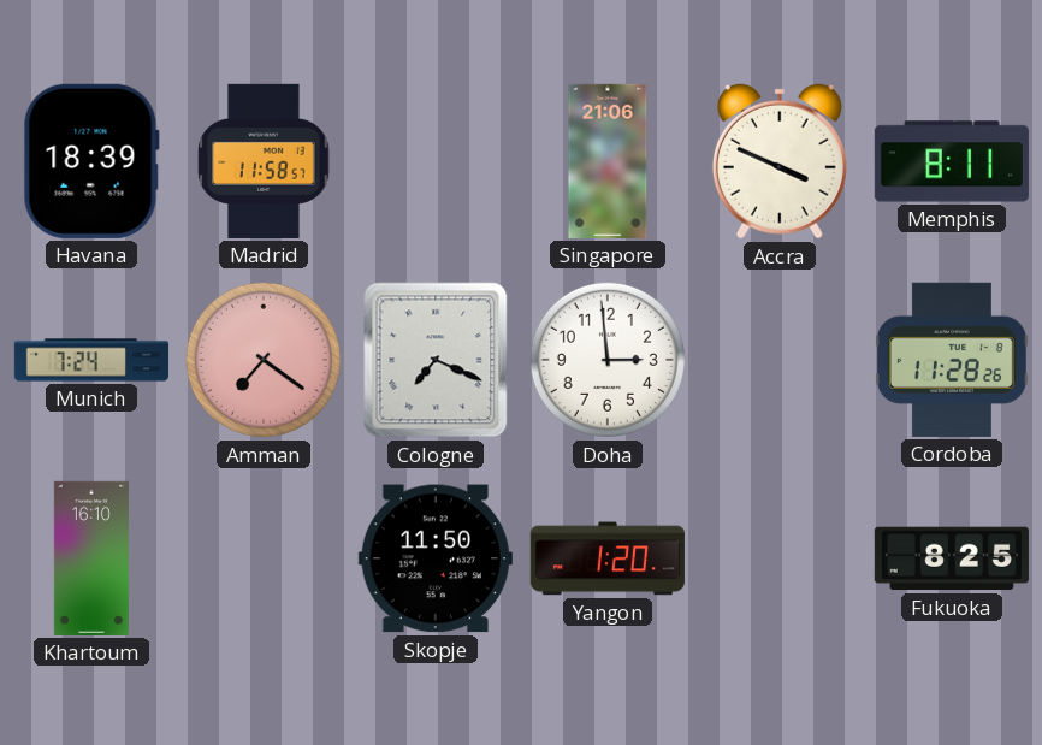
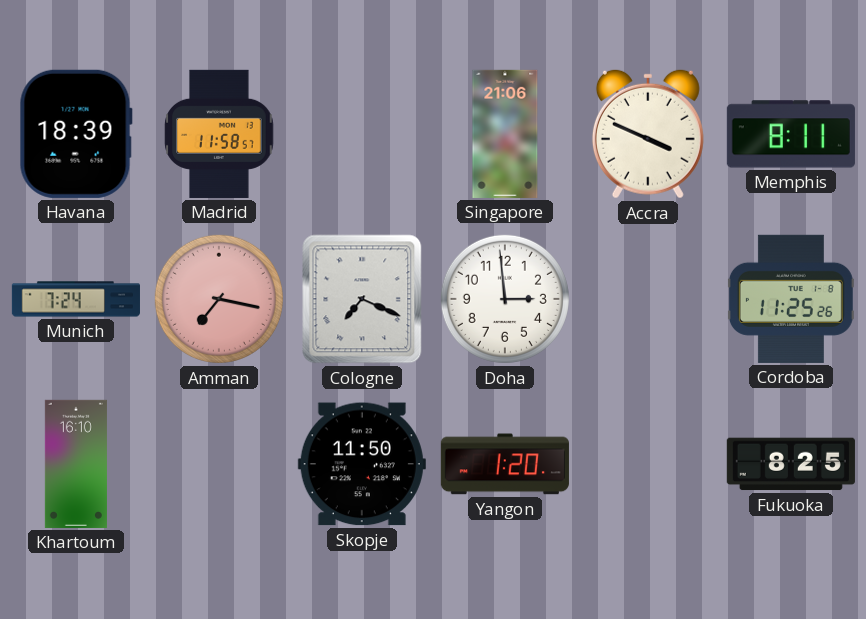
Amman: 7:21 -> 7:17 (219, 299)
Cordoba: 11:28 -> 11:25 (791, 299)
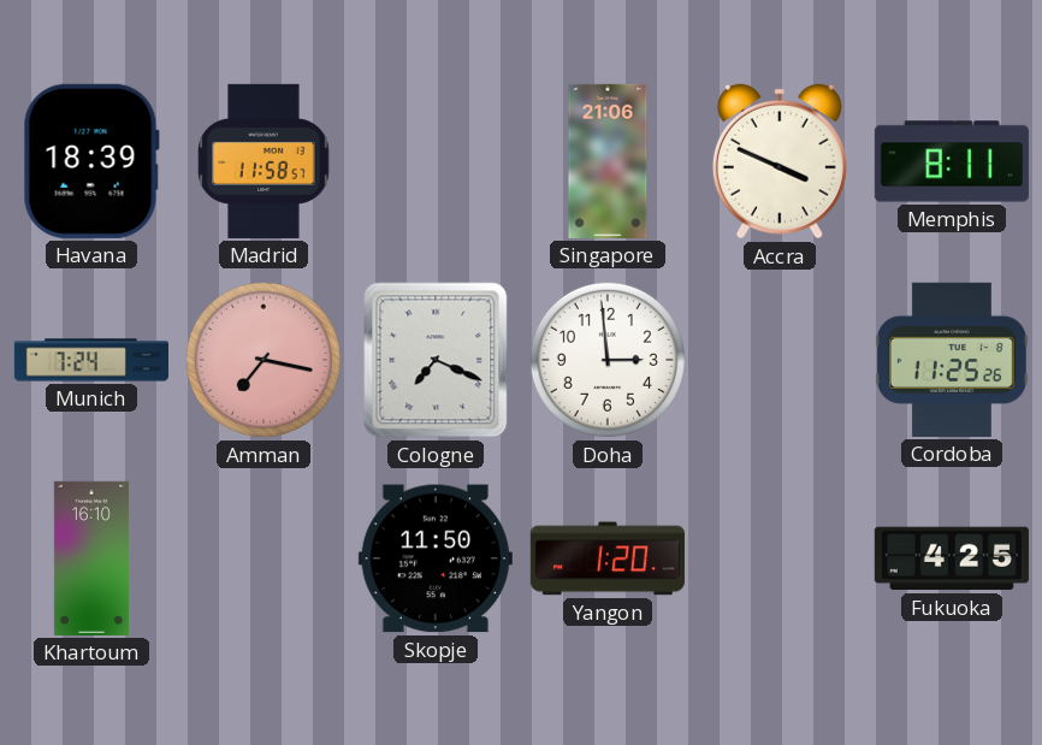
Fukuoka: 8:25 -> 4:25 (952, 558)
